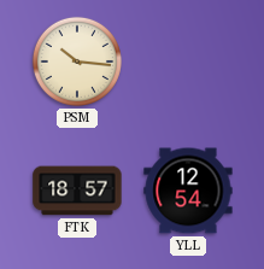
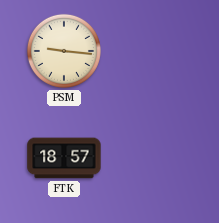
PSM: 10:16 -> 9:16 (64, 51)
YLL: 12:54 -> none (188, 191)
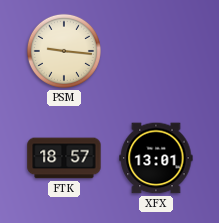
XFX: none -> 13:01 (156, 158)
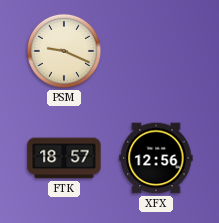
PSM: 9:16 -> 9:19 (64, 51)
XFX: 13:01 -> 12:56 (156, 158)
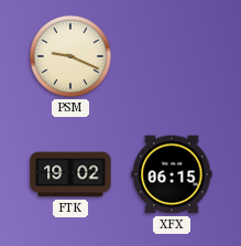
FTK: 18:57 -> 19:02 (70, 174)
XFX: 12:56 -> 06:15 (172, 174)
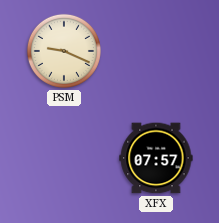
FTK: 19:02 -> none (70, 174)
XFX: 06:15 -> 07:57 (156, 158)
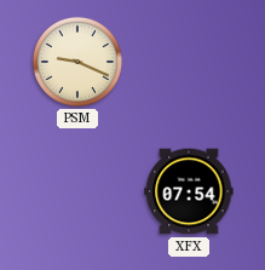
XFX: 07:57 -> 07:54 (189, 191)
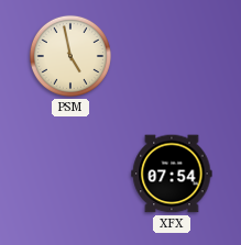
PSM: 9:19 -> 4:58 (70, 56)
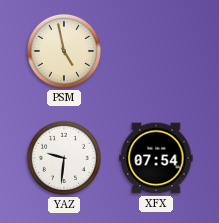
YAZ: none -> 9:31 (64, 158)
